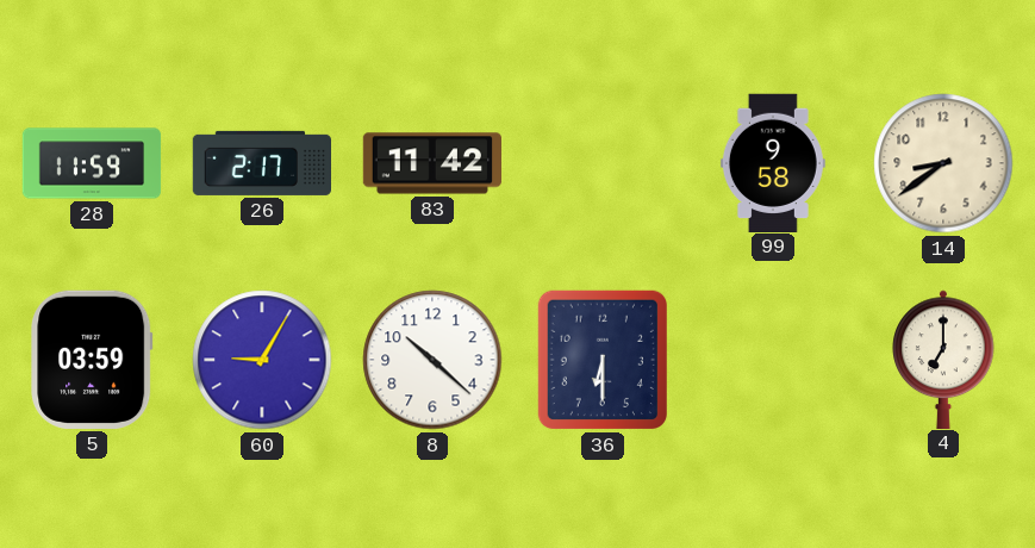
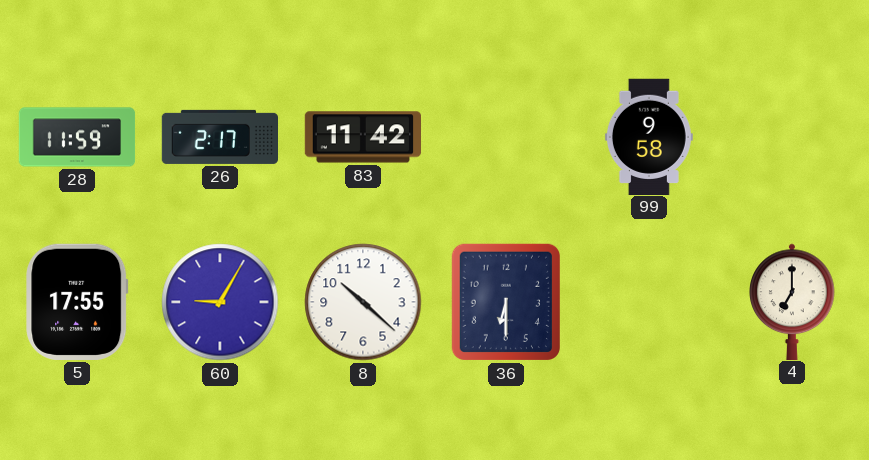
14: 8:39 -> none (943, 163)
5: 03:59 -> 17:55 (77, 302)
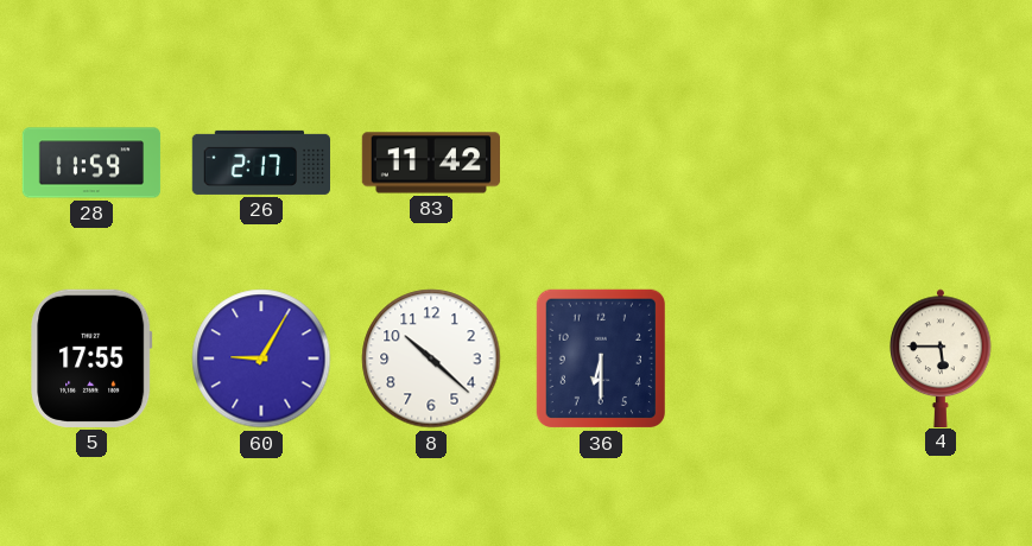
99: 9:58 -> none (649, 136)
4: 7:00 -> 5:45 (941, 357)
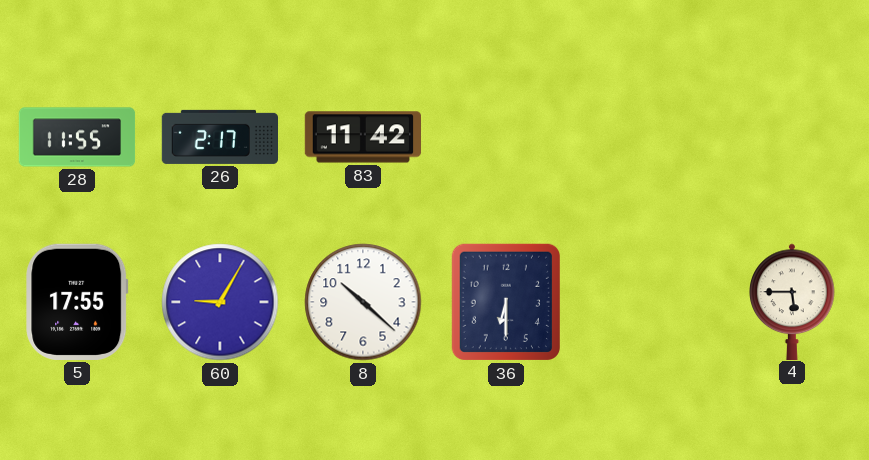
28: 11:59 -> 11:55 (77, 137)
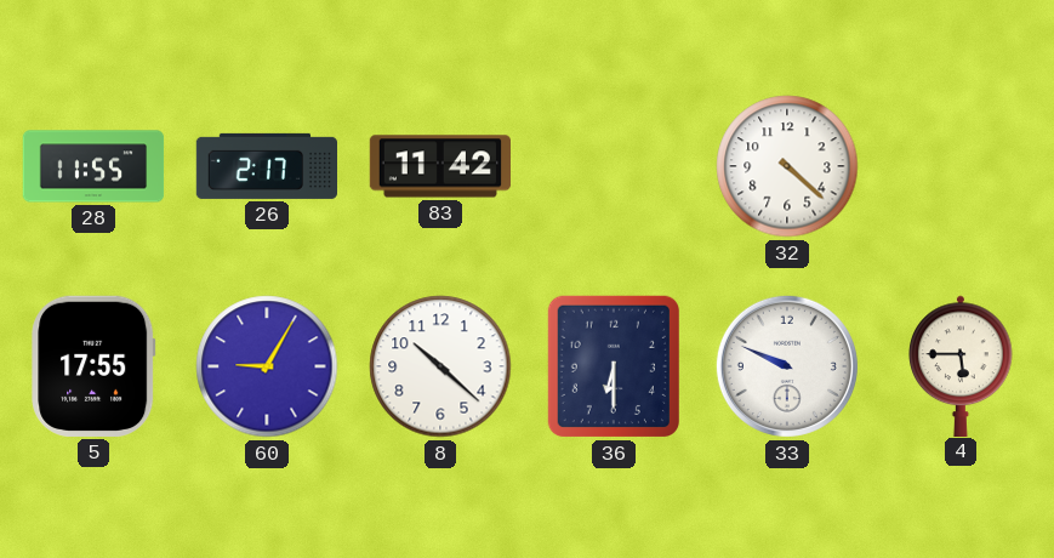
32: none -> 4:22 (787, 166)
33: none -> 9:49 (787, 366)
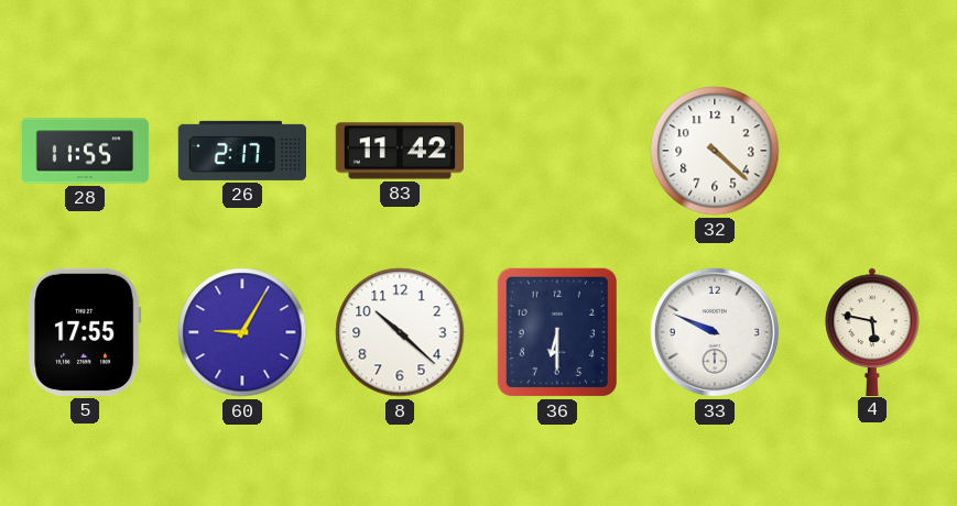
4: 5:45 -> 5:47 (872, 331)
